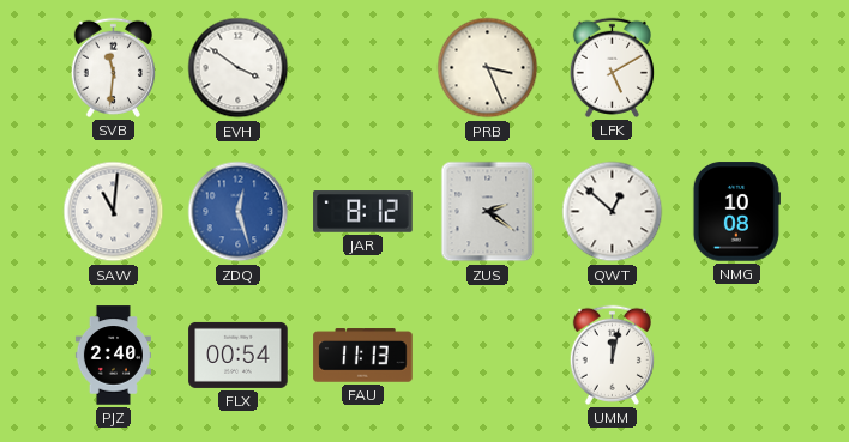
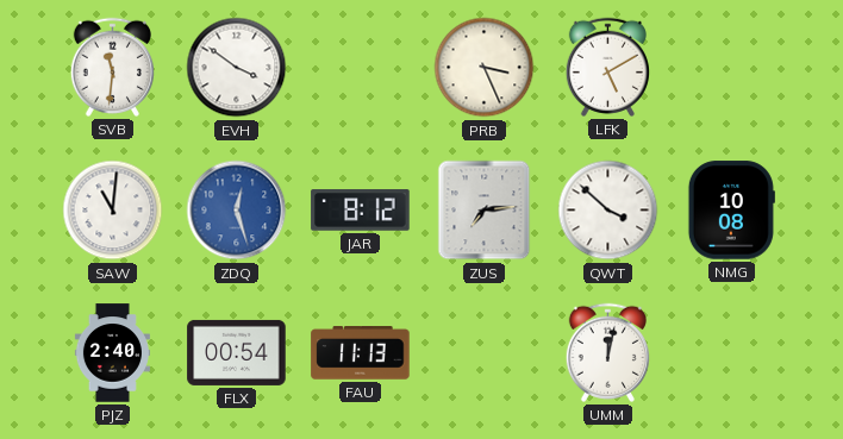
ZUS: 2:21 -> 7:14 (485, 211)
QWT: 12:52 -> 3:52 (608, 211)
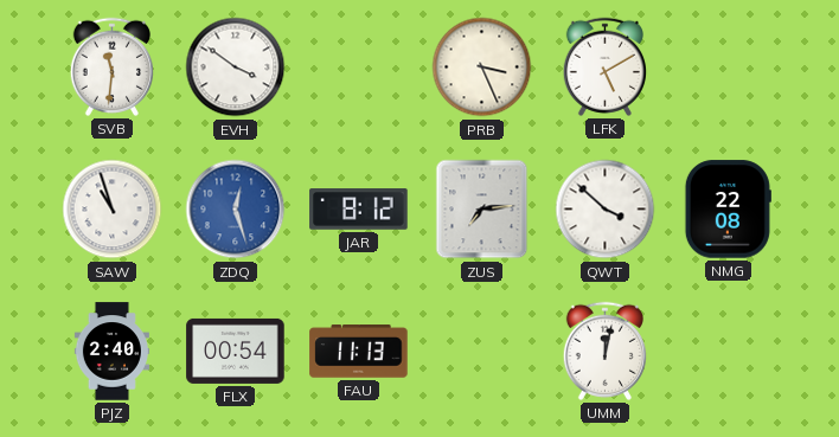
SAW: 11:01 -> 10:57 (113, 210)
NMG: 10:08 -> 22:08 (728, 210)
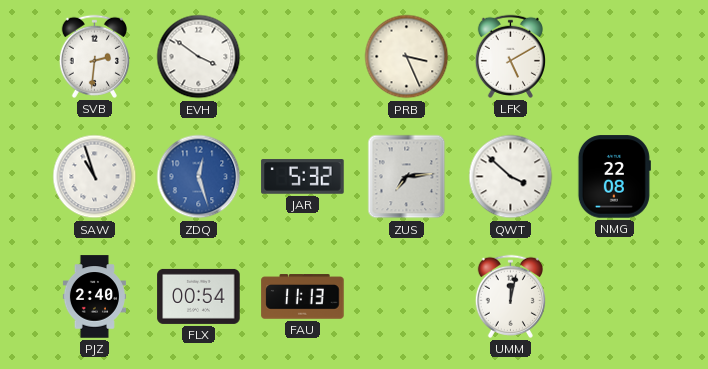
SVB: 11:31 -> 2:31 (94, 56)
JAR: 8:12 -> 5:32 (303, 177)
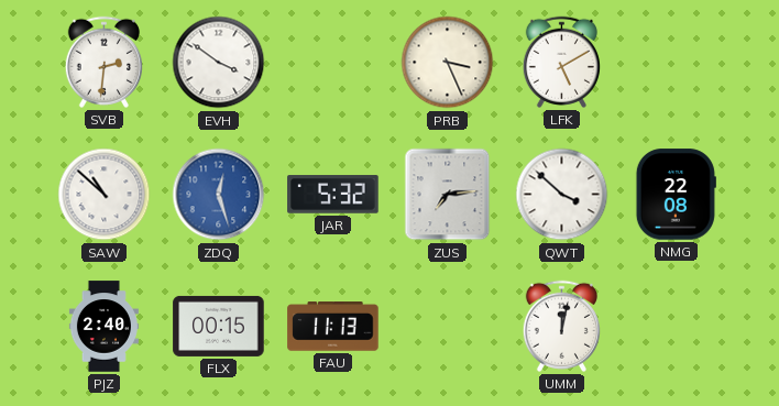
SAW: 10:57 -> 10:52 (105, 195)
FLX: 00:54 -> 00:15 (219, 326)
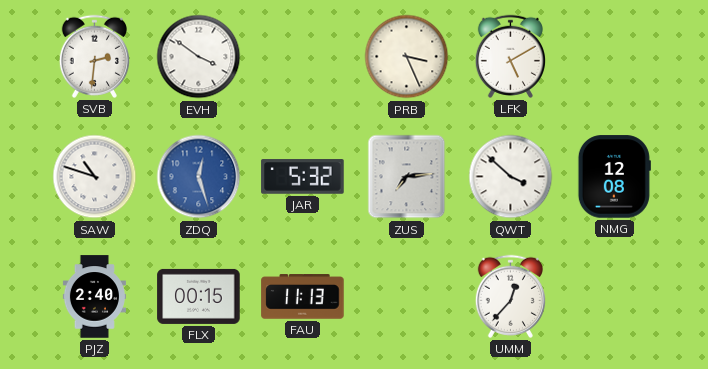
SAW: 10:52 -> 10:48 (95, 177)
NMG: 22:08 -> 12:08 (614, 177)
UMM: 12:02 -> 12:37 (510, 296)
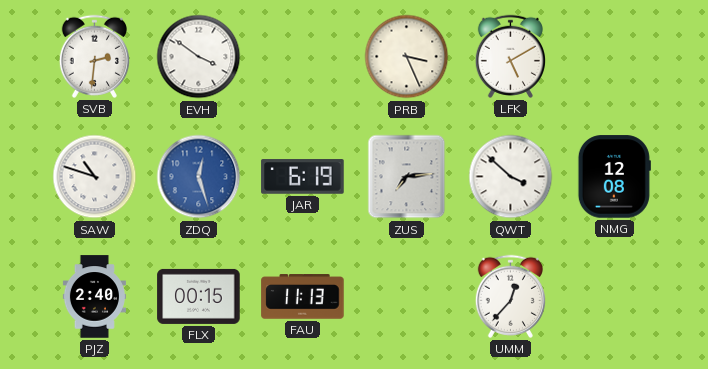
JAR: 5:32 -> 6:19 (303, 177)
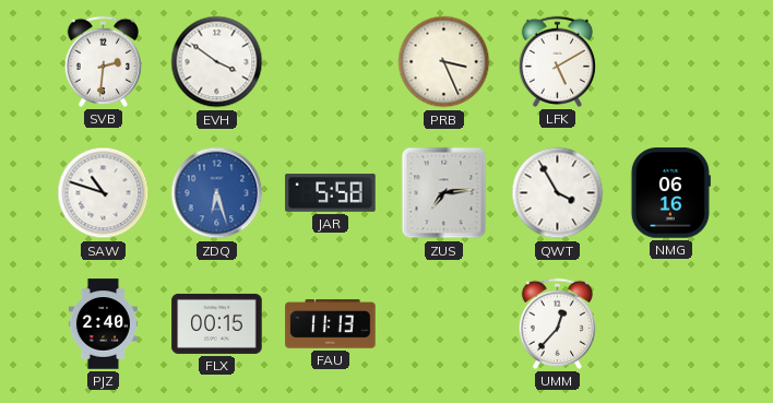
ZDQ: 12:27 -> 6:27 (217, 193)
JAR: 6:19 -> 5:58 (331, 193)
QWT: 3:52 -> 3:55 (558, 193)
NMG: 12:08 -> 06:16 (670, 193)
